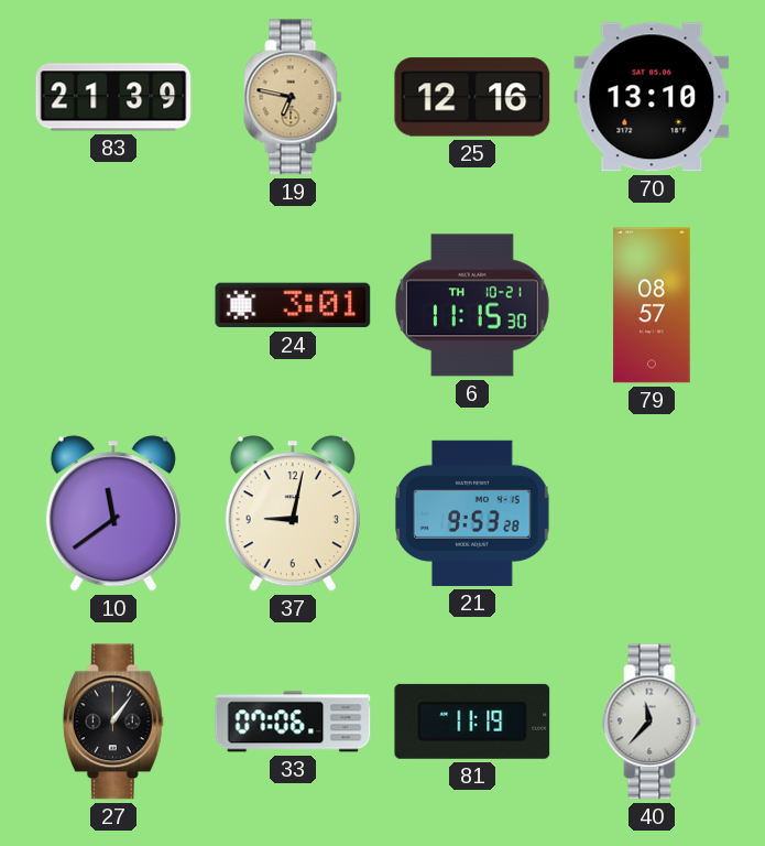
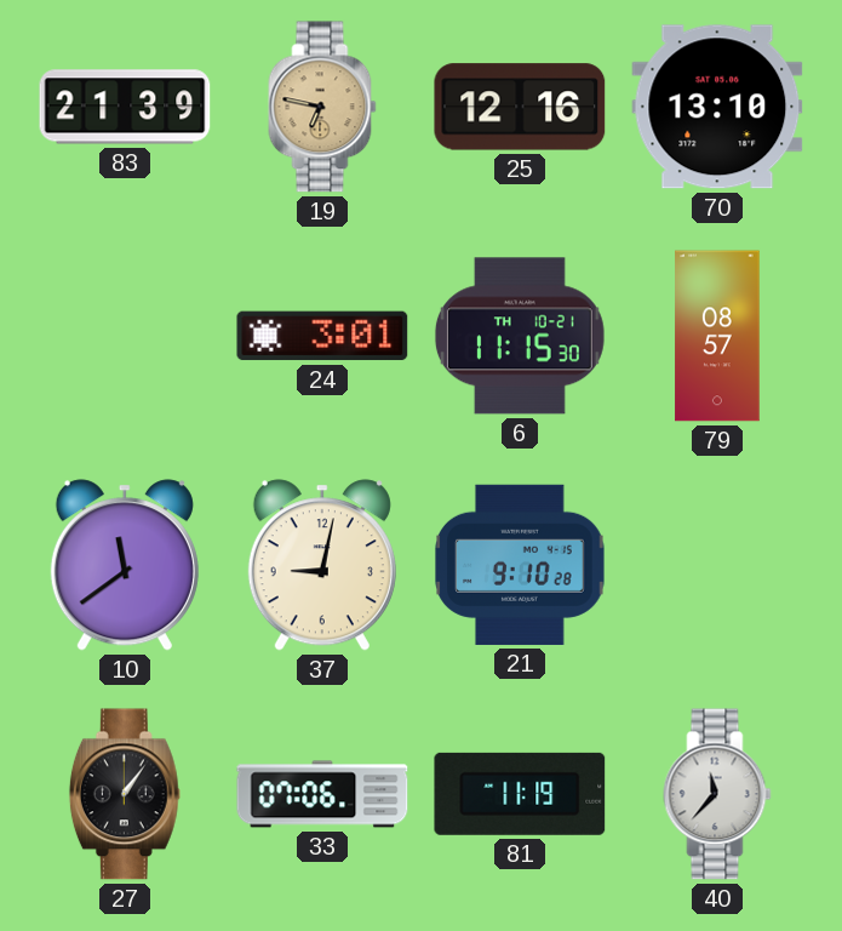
21: 9:53 -> 9:10 (520, 565)
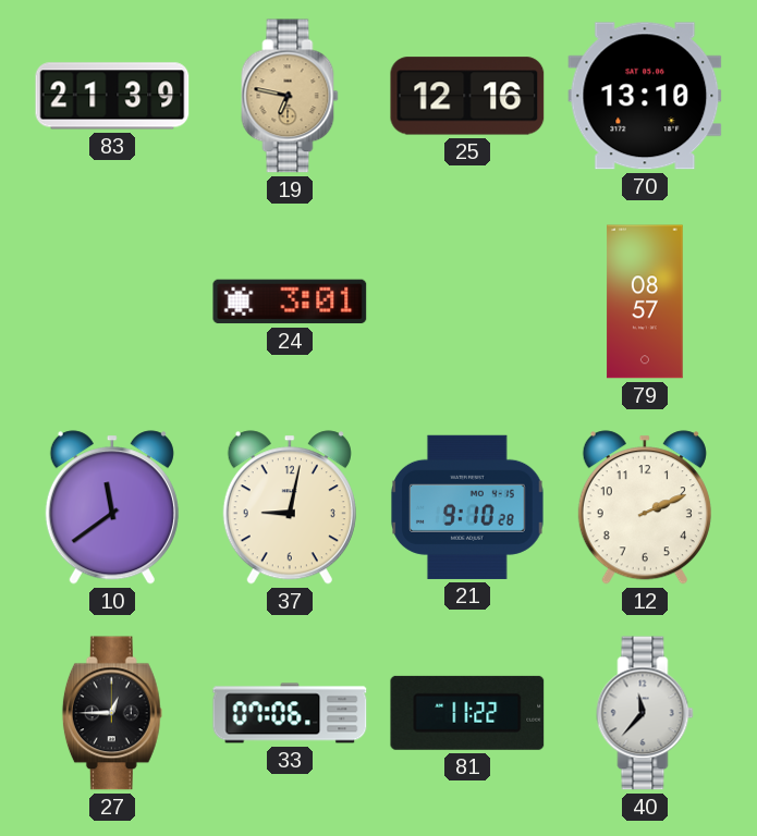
6: 11:15 -> none (520, 336)
12: none -> 2:11 (645, 507)
27: 1:06 -> 12:45 (112, 713)
81: 11:19 -> 11:22 (467, 713)
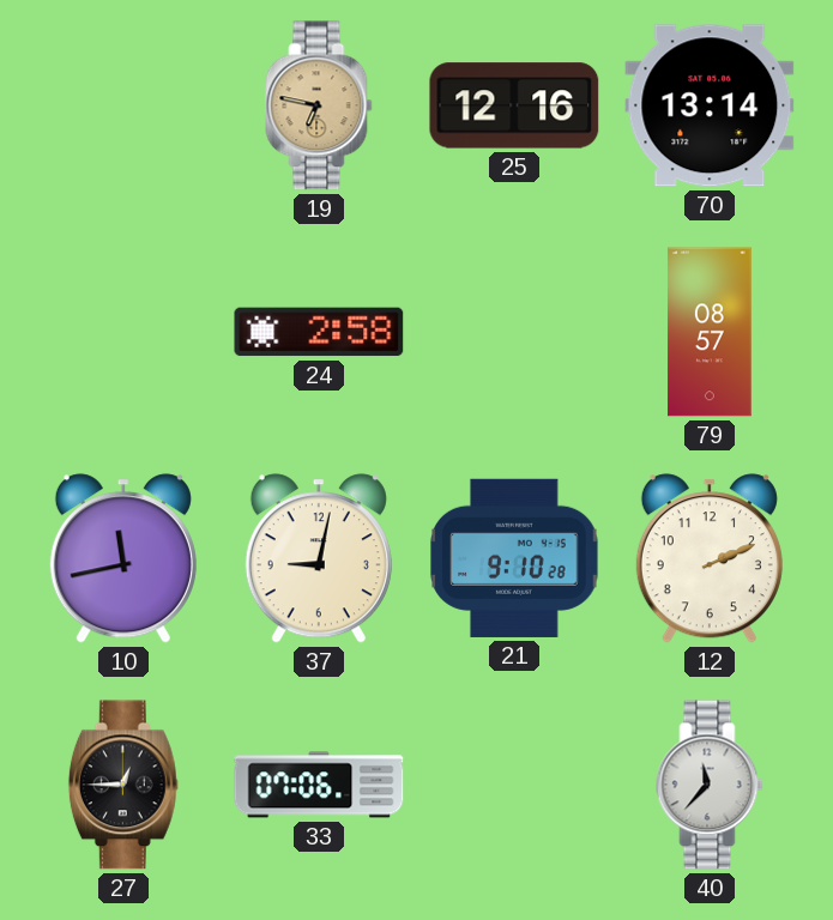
83: 21:39 -> none (112, 96)
70: 13:10 -> 13:14 (710, 105)
24: 3:01 -> 2:58 (319, 332)
10: 11:39 -> 11:43 (123, 558)
81: 11:22 -> none (467, 713)
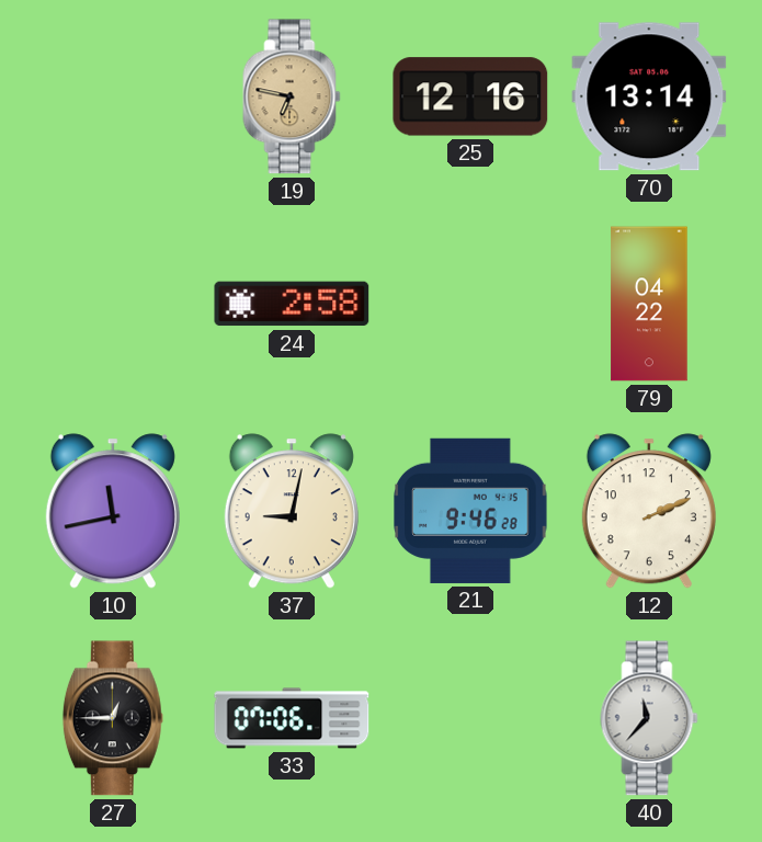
79: 08:57 -> 04:22 (649, 304)
21: 9:10 -> 9:46 (470, 511)
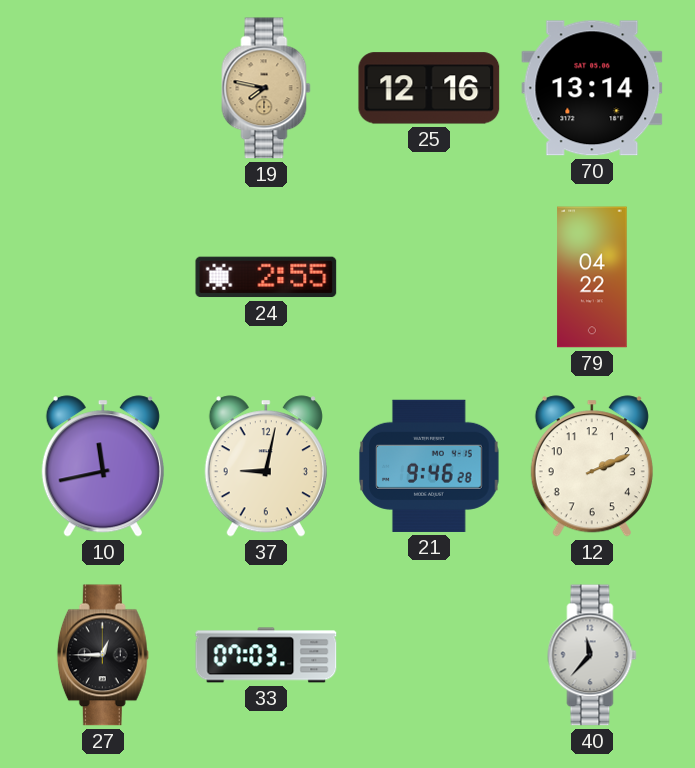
19: 6:47 -> 7:47 (266, 88)
24: 2:58 -> 2:55 (266, 277)
33: 07:06 -> 07:03 (266, 655)
